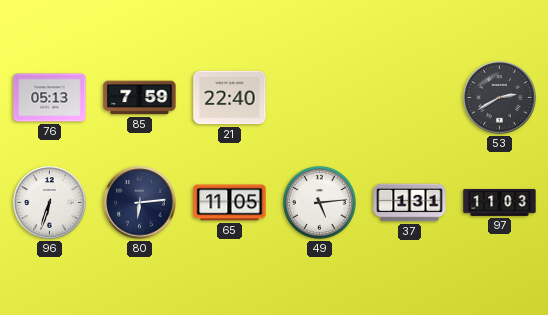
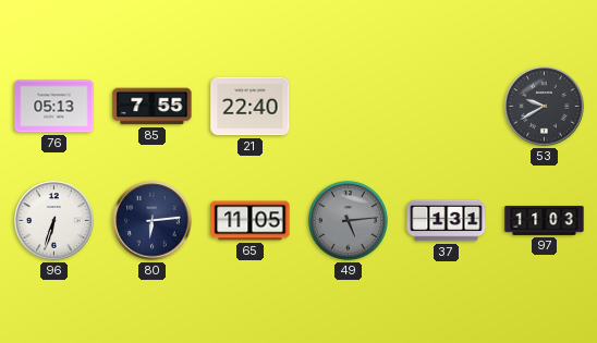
85: 7:59 -> 7:55 (153, 107)
53: 2:40 -> 9:40 (545, 107)
49 dial: white -> grey (348, 220)
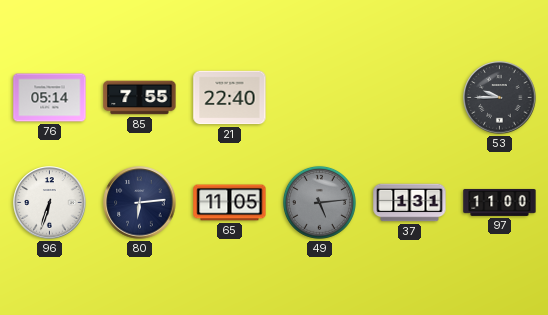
76: 05:13 -> 05:14 (50, 98)
53: 9:40 -> 9:45 (500, 98)
97: 11:03 -> 11:00 (500, 202)
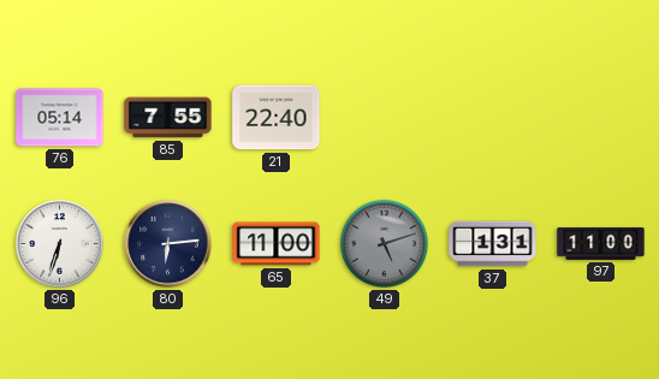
53: 9:45 -> none (500, 98)
65: 11:05 -> 11:00 (277, 244)
49: 5:14 -> 5:12 (384, 243)
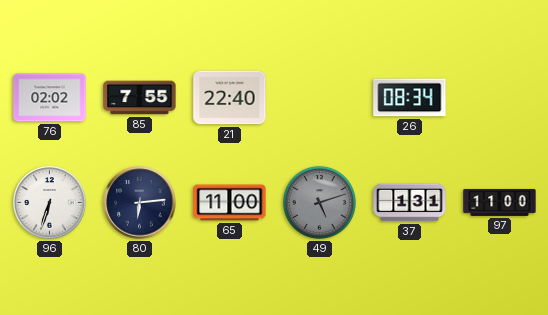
76: 05:14 -> 02:02 (50, 98)
26: none -> 08:34 (410, 98)
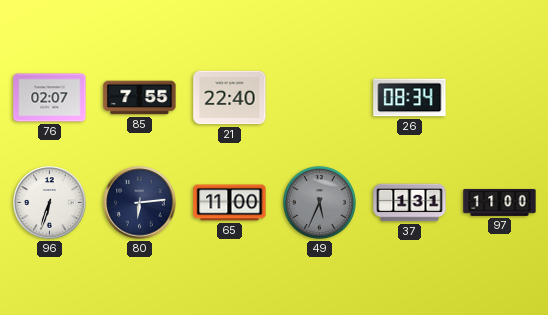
76: 02:02 -> 02:07 (50, 98)
49: 5:12 -> 5:34 (319, 202)
